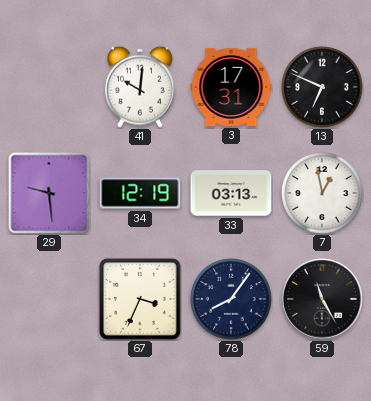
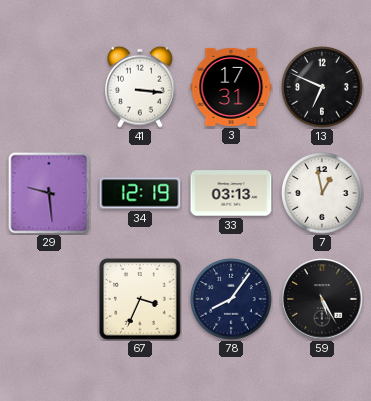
41: 10:01 -> 3:16 (141, 87)
59: 11:25 -> 5:25 (322, 299)
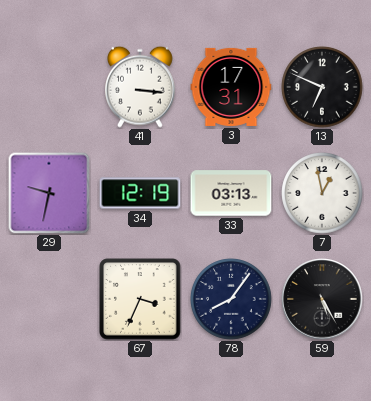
29: 9:29 -> 9:32 (49, 193)
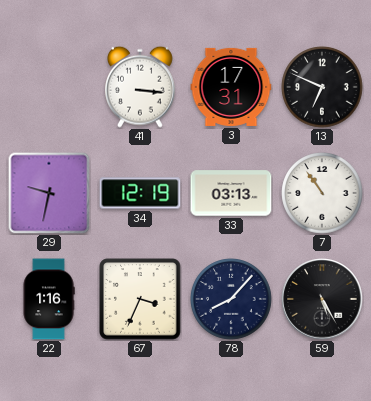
7: 12:58 -> 10:54 (322, 193)
22: none -> 1:16 (49, 299)
78: 8:06 -> 8:07 (231, 299)
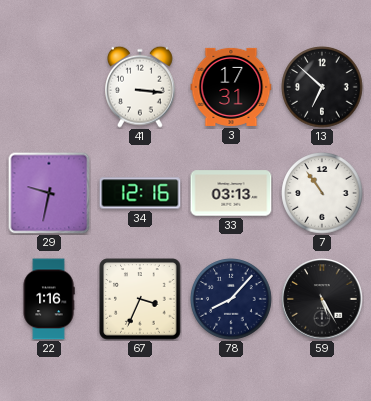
13: 6:49 -> 6:52 (322, 87)
34: 12:19 -> 12:16 (140, 193)
